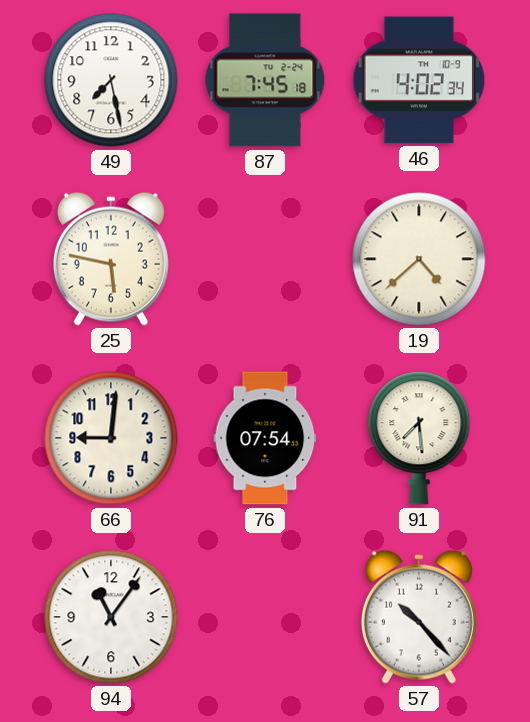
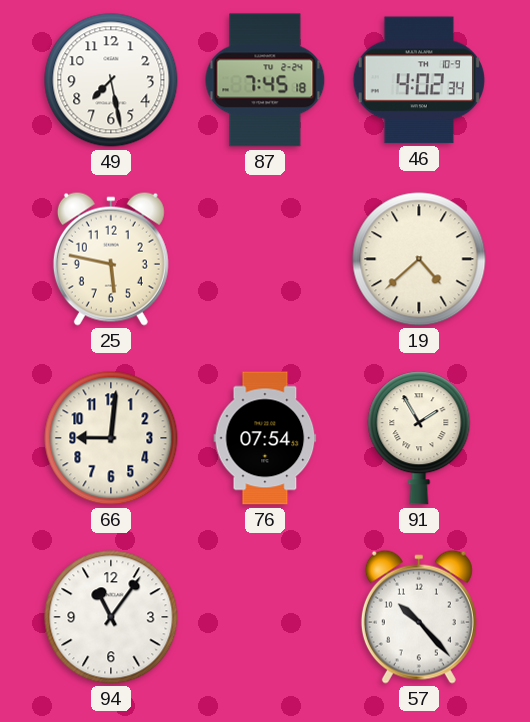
91: 7:29 -> 1:55 (419, 438)
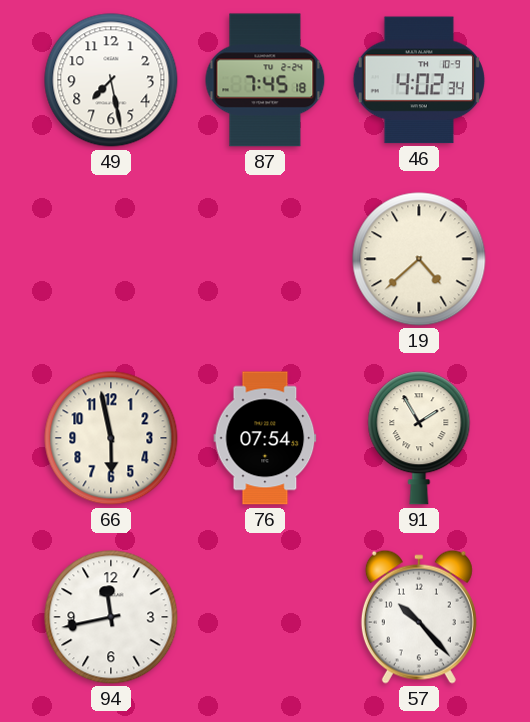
25: 5:47 -> none (111, 259)
66: 9:01 -> 5:58 (111, 438)
94: 11:06 -> 11:43 (111, 617)
